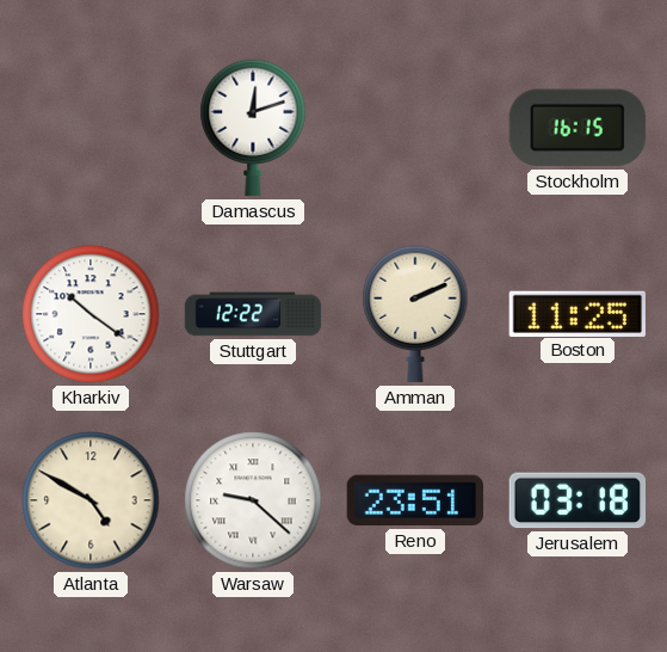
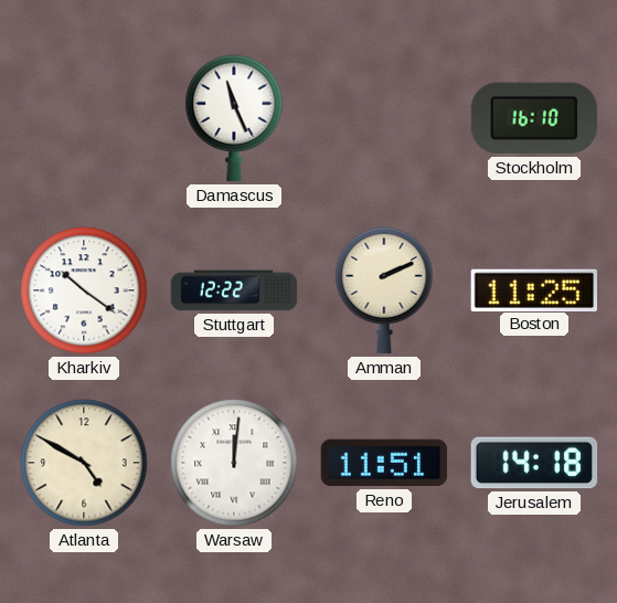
Damascus: 12:12 -> 11:26 (234, 118)
Stockholm: 16:15 -> 16:10 (533, 118)
Warsaw: 9:22 -> 12:01 (234, 463)
Reno: 23:51 -> 11:51 (384, 463)
Jerusalem: 03:18 -> 14:18 (534, 463)
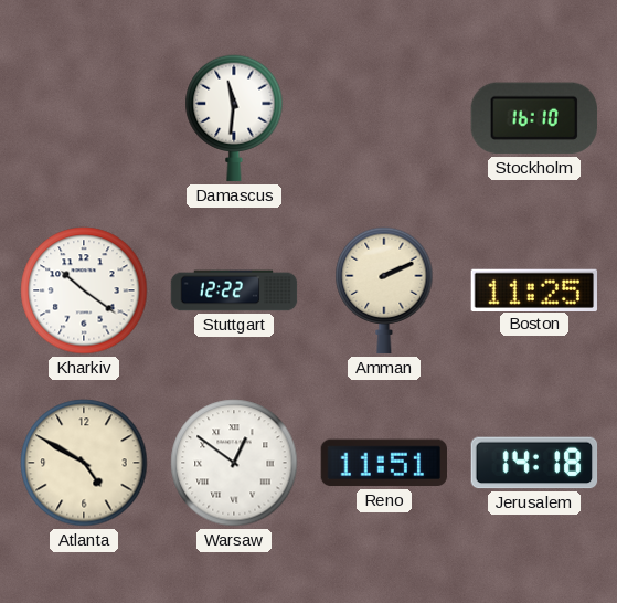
Damascus: 11:26 -> 11:31 (234, 118)
Warsaw: 12:01 -> 12:51 (234, 463)
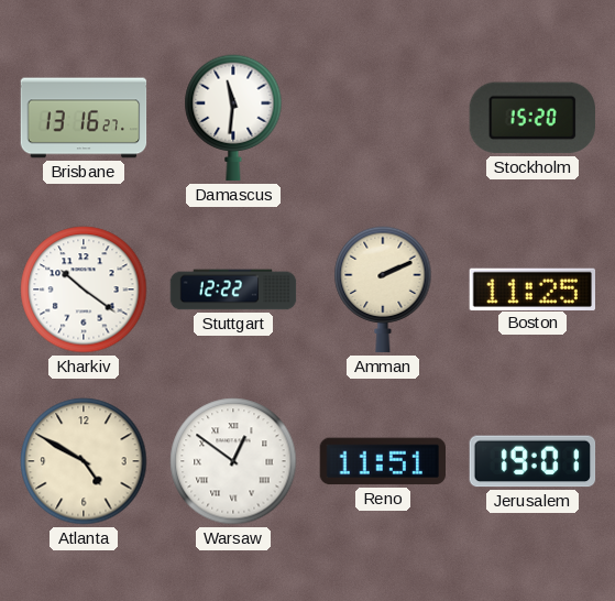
Brisbane: none -> 13:16 (84, 118)
Stockholm: 16:10 -> 15:20 (531, 118)
Jerusalem: 14:18 -> 19:01 (532, 461)
